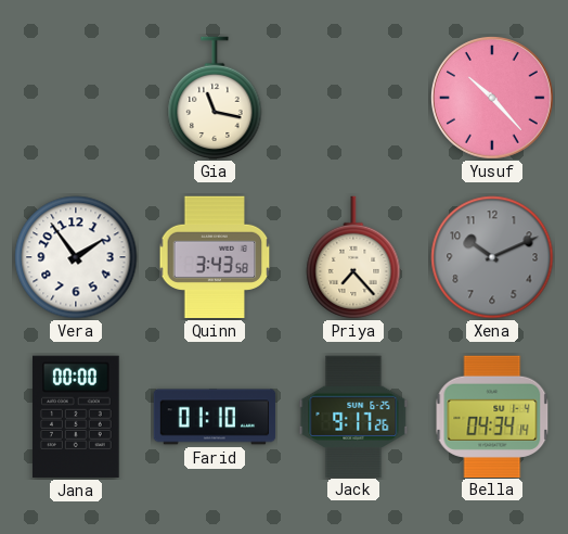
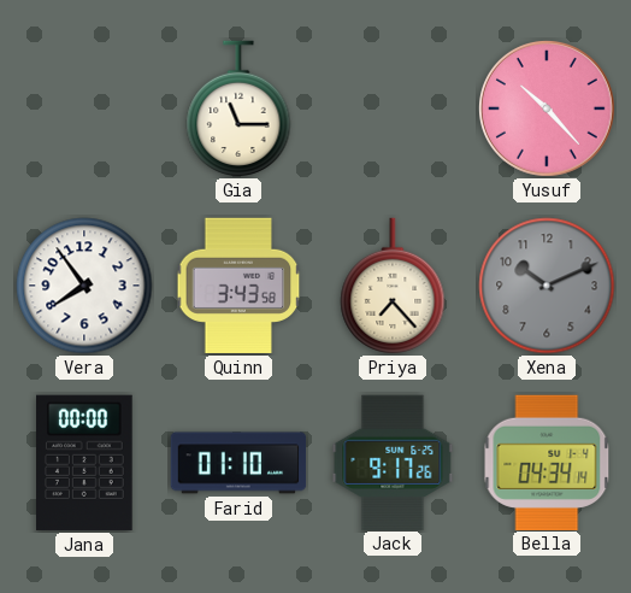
Gia: 11:17 -> 11:15 (238, 108)
Vera: 1:54 -> 7:54 (84, 286)
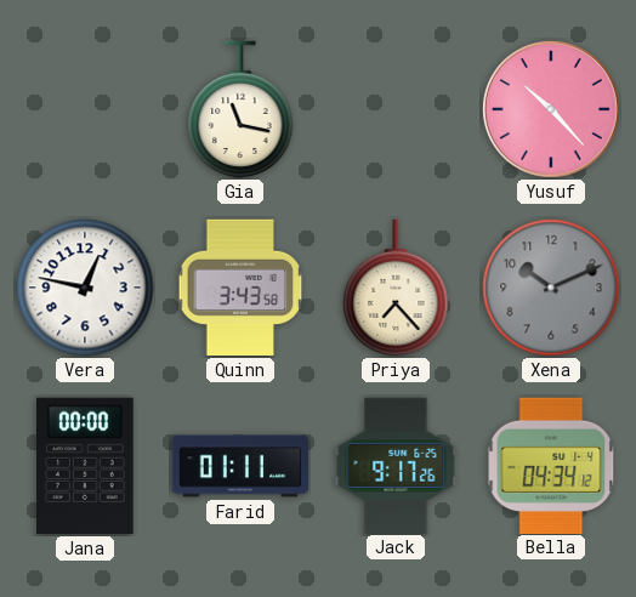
Gia: 11:15 -> 11:17 (240, 109)
Vera: 7:54 -> 12:47 (85, 288)
Farid: 01:10 -> 01:11 (240, 466)
Bella: 04:34:14 -> 04:34:12 (551, 465)
